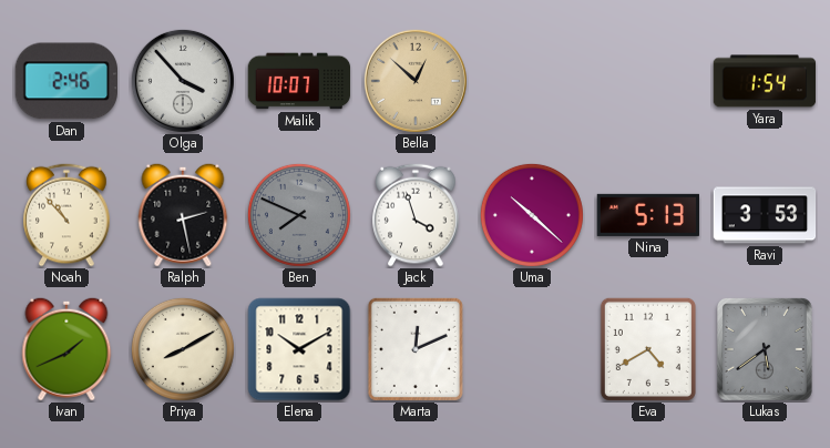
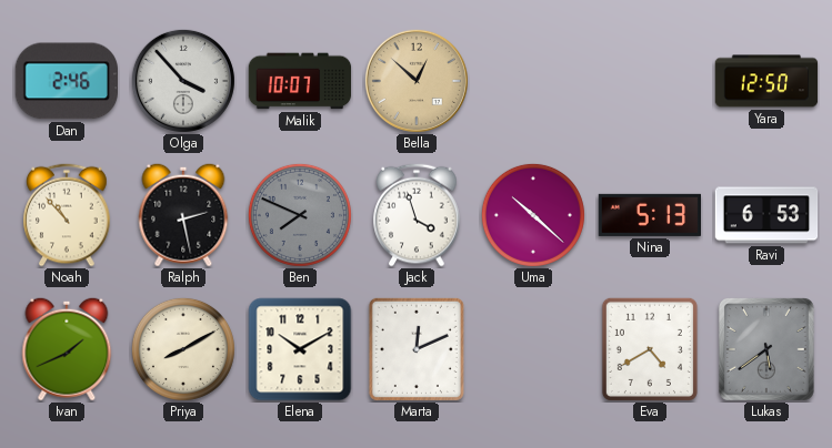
Yara: 1:54 -> 12:50 (766, 81)
Ravi: 3:53 -> 6:53 (766, 215)
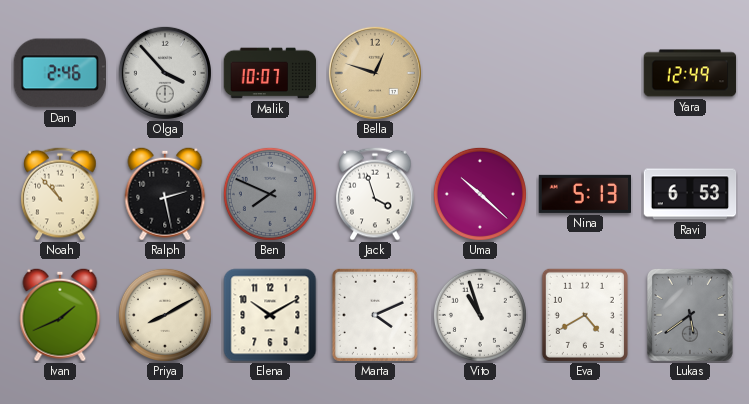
Bella: 12:52 -> 12:48 (375, 73)
Yara: 12:50 -> 12:49 (690, 73)
Marta: 12:11 -> 4:11 (375, 315)
Vito: none -> 10:57 (480, 315)
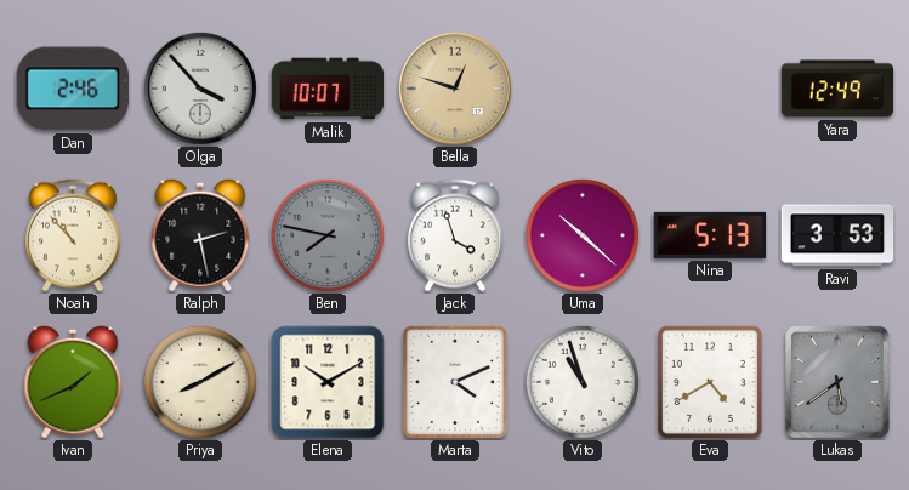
Ben: 7:49 -> 7:47 (328, 235)
Ravi: 6:53 -> 3:53 (837, 235)
